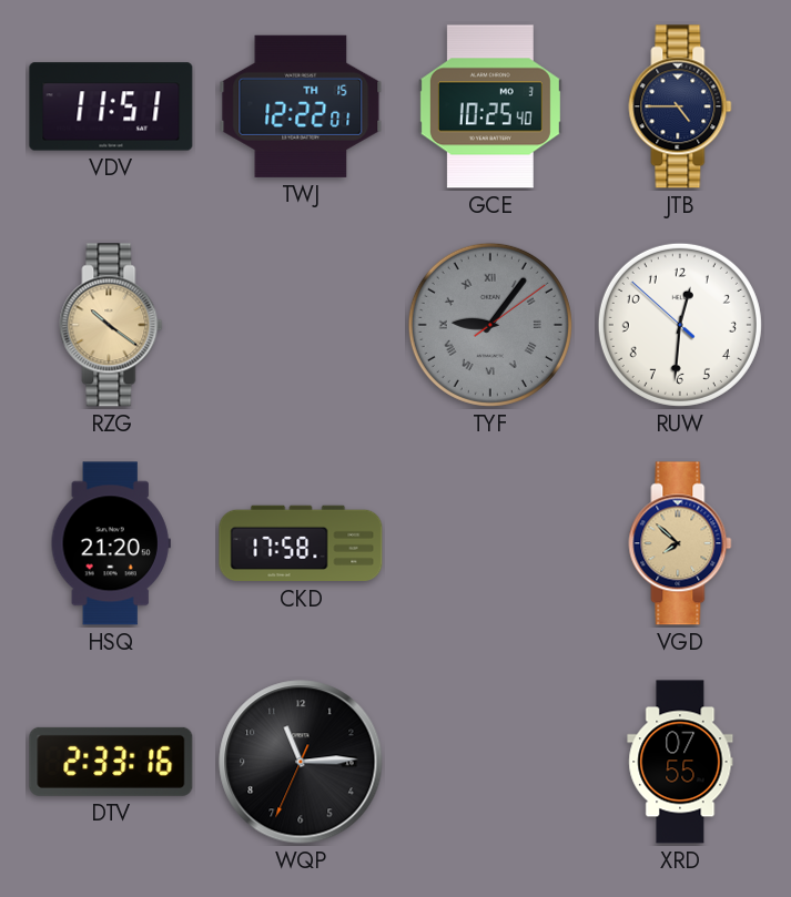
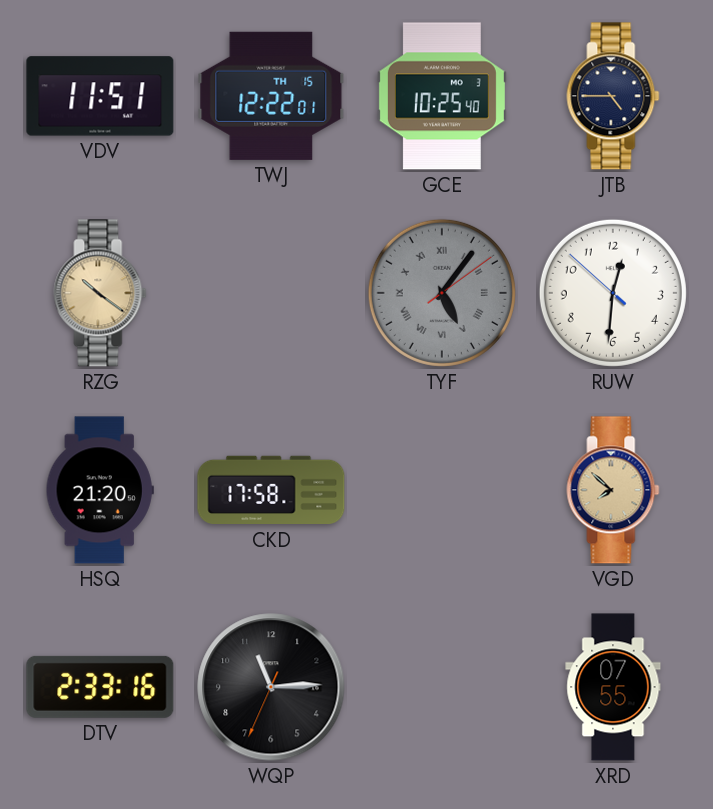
TYF: 9:06 -> 5:06 (442, 293)
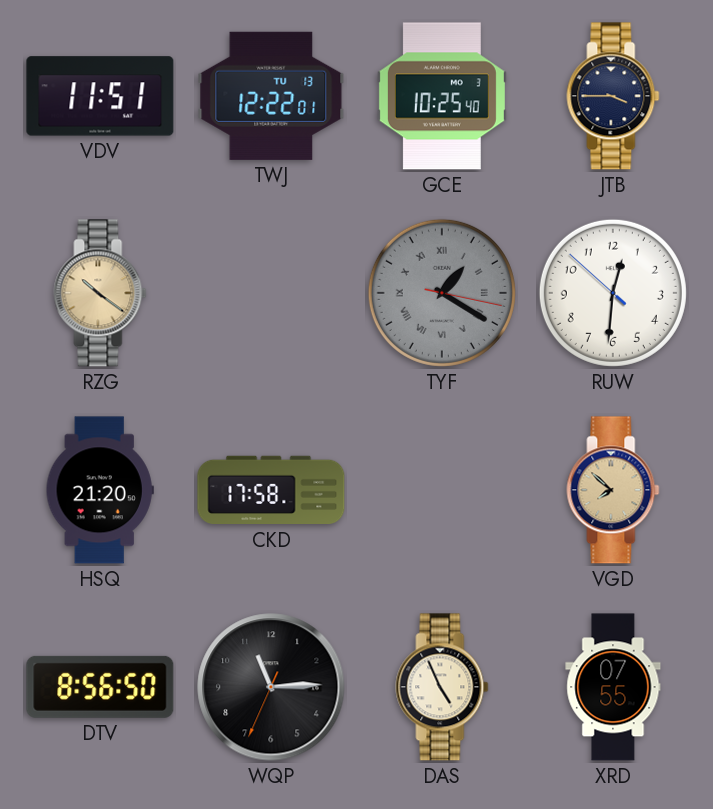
TWJ date: TH 15 -> TU 13 (271, 96)
JTB: 4:45 -> 3:45 (613, 96)
TYF: 5:06 -> 1:20 (442, 293)
DTV: 2:33 -> 8:56 (100, 687)
DAS: none -> 4:56 (442, 687)
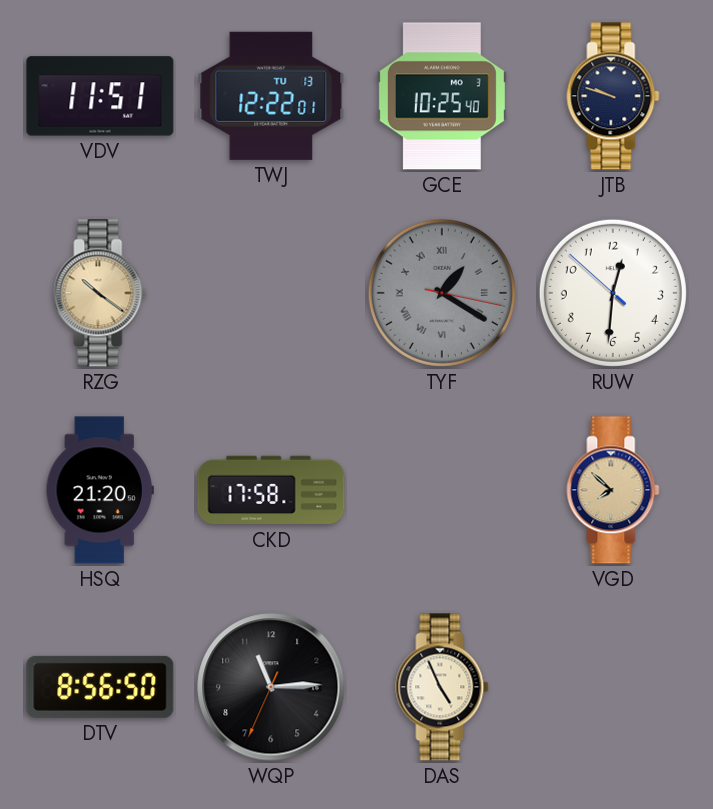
JTB: 3:45 -> 9:48 (613, 96)
XRD: 07:55 -> none (613, 687)
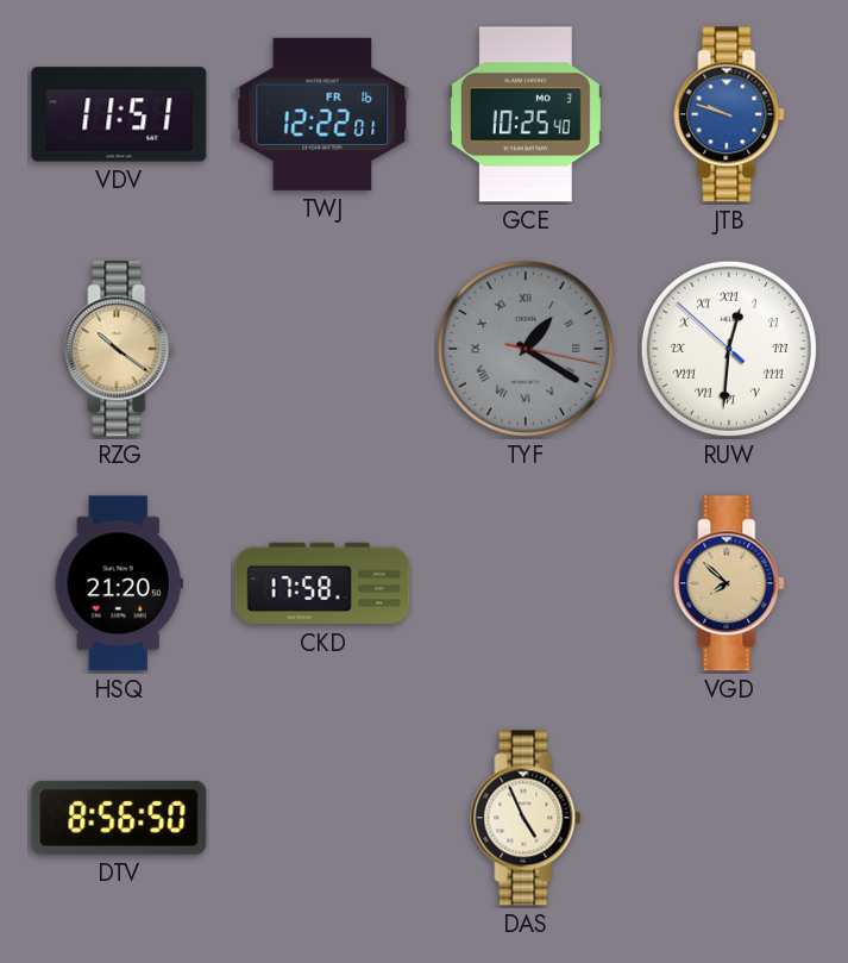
TWJ date: TU 13 -> FR 16 (322, 114)
JTB dial: navy -> blue (729, 114)
RUW numerals: Arabic -> Roman (729, 349)
WQP: 11:14 -> none (271, 687)
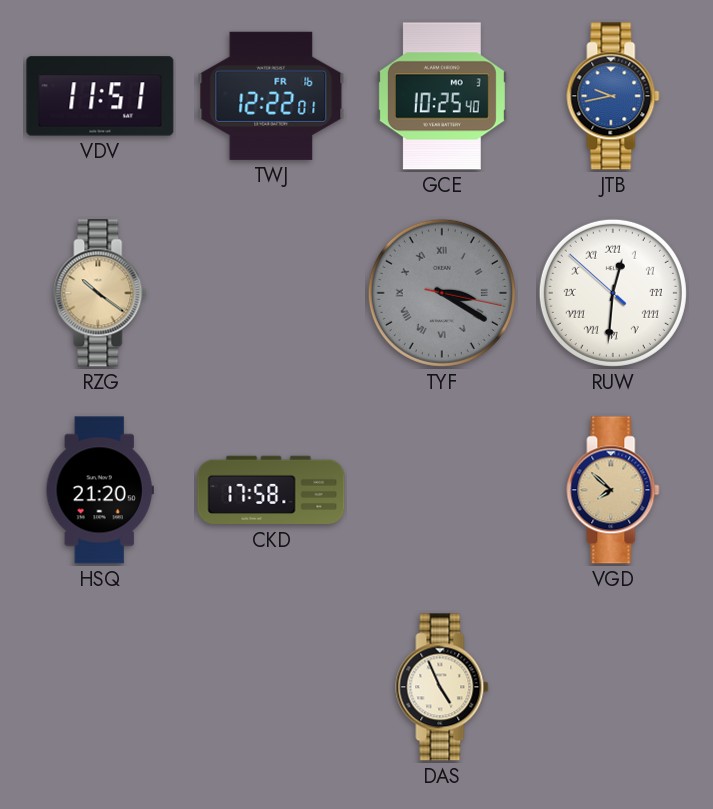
JTB: 9:48 -> 9:43 (613, 96)
TYF: 1:20 -> 3:20 (442, 293)
DTV: 8:56 -> none (119, 818)
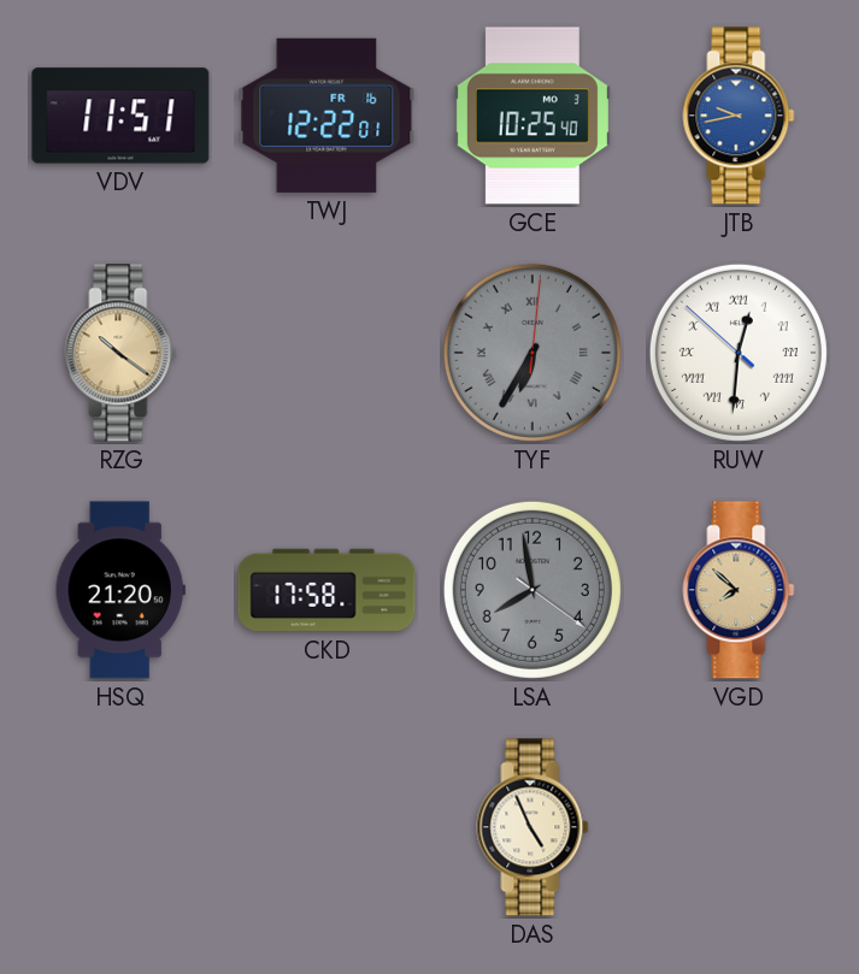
TYF: 3:20 -> 6:35 (533, 353)
LSA: none -> 7:58 (533, 590)
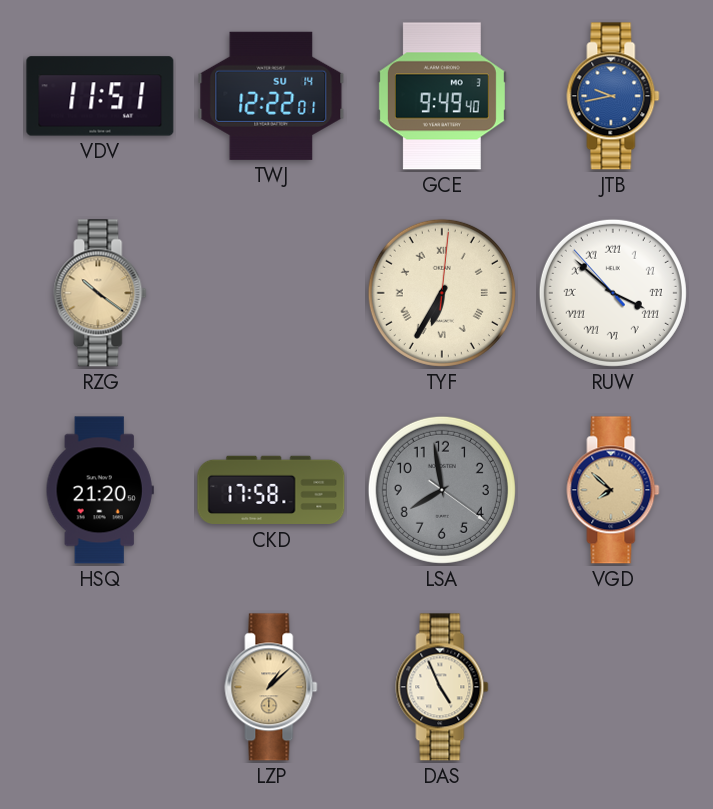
TWJ date: FR 16 -> SU 14 (271, 96)
GCE: 10:25 -> 9:49 (442, 96)
TYF dial: grey -> cream (442, 293)
RUW: 12:30 -> 3:51 (613, 293)
LZP: none -> 1:08 (271, 687)
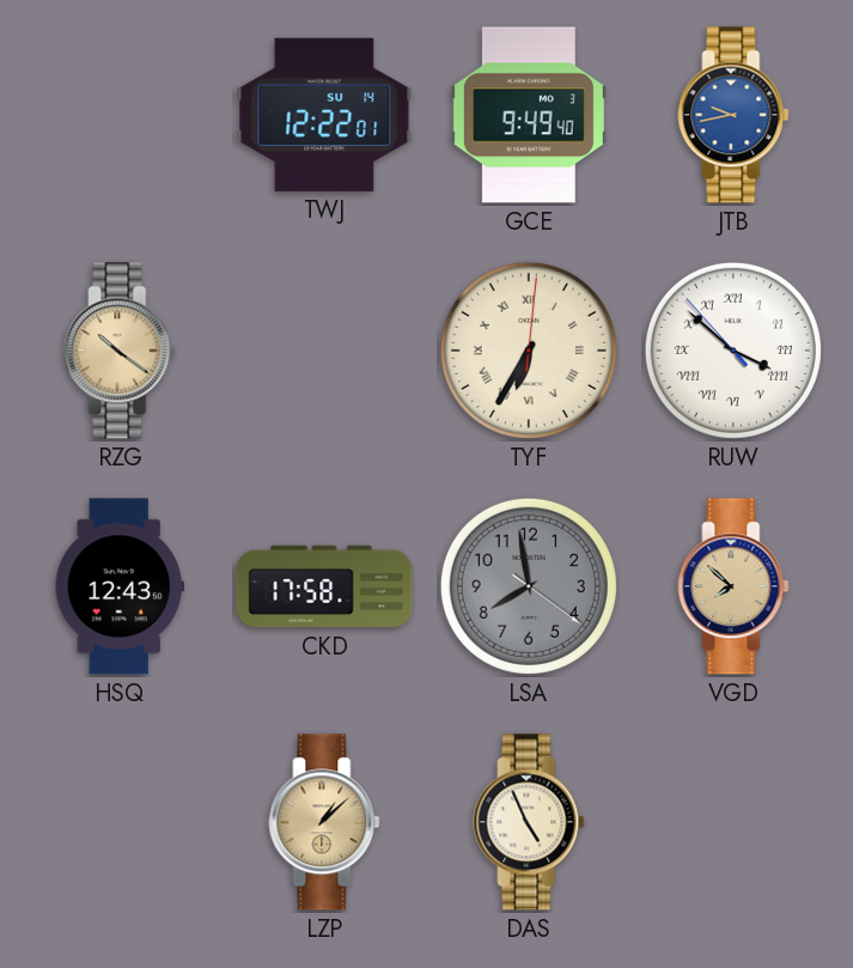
VDV: 11:51 -> none (100, 96)
HSQ: 21:20 -> 12:43 (120, 586)
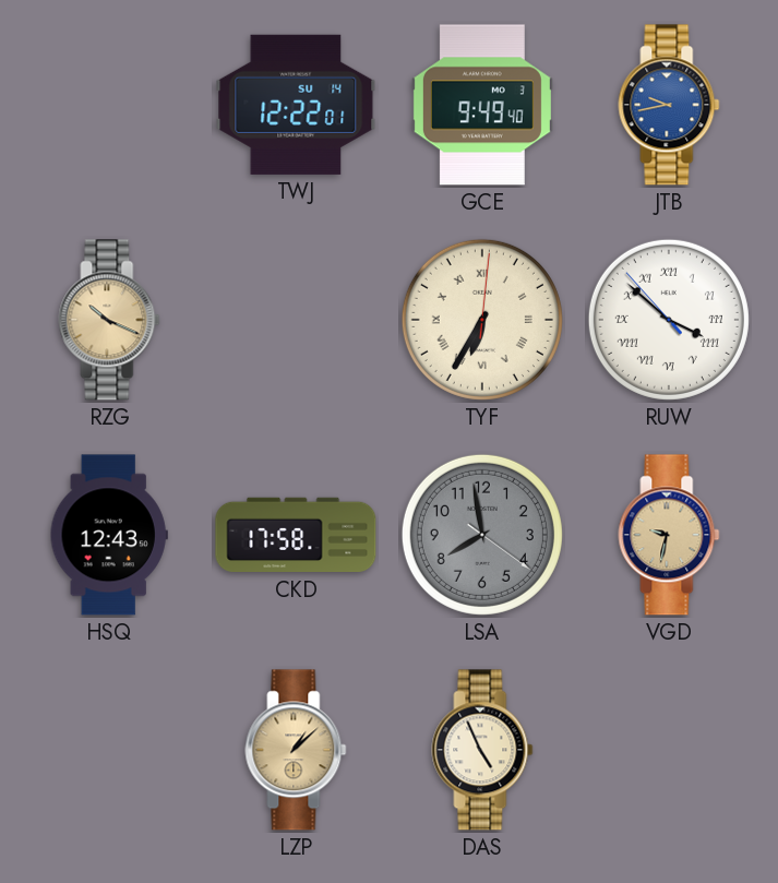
RZG: 10:21 -> 10:19 (109, 320)
VGD: 7:52 -> 9:32 (669, 535)
